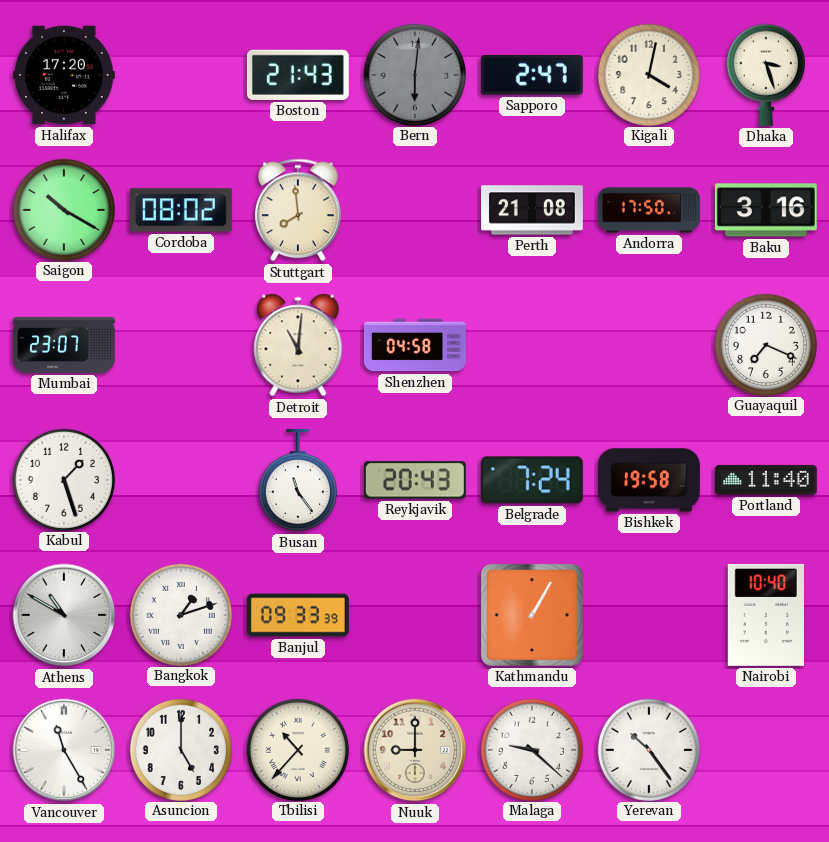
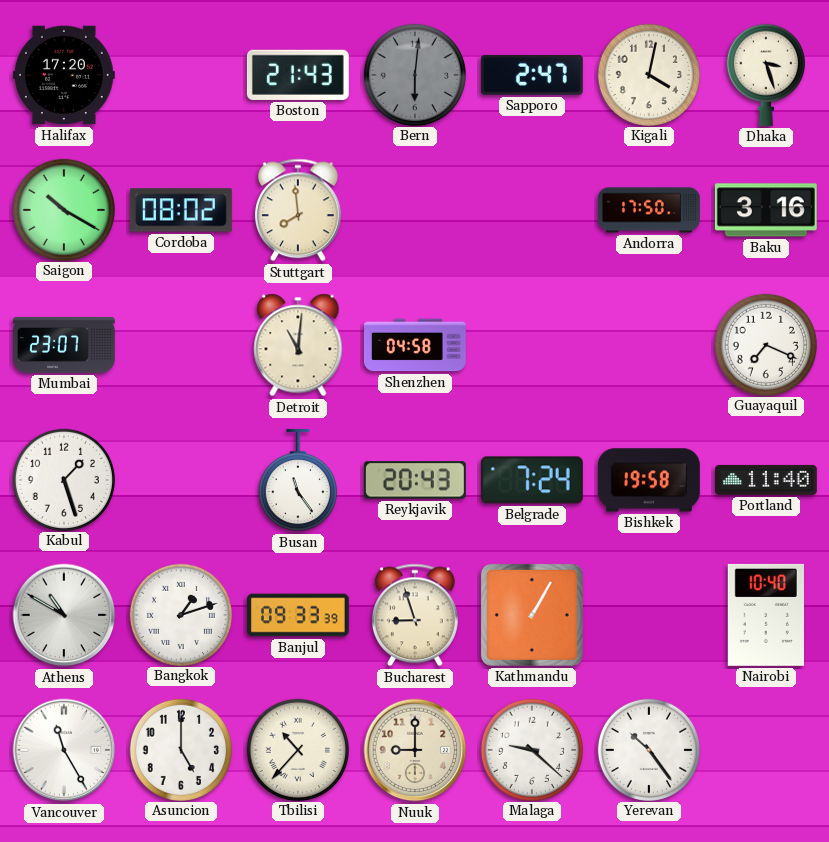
Perth: 21:08 -> none (532, 210)
Bucharest: none -> 8:57 (415, 615)
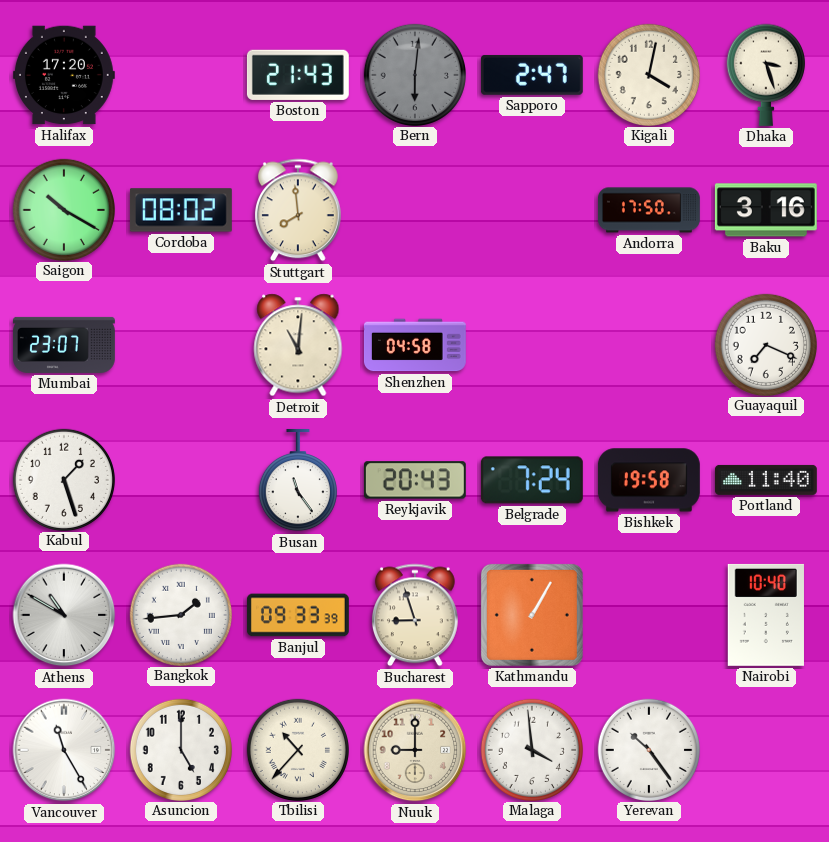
Bangkok: 1:12 -> 1:44 (180, 614)
Malaga: 9:22 -> 3:59 (531, 749)
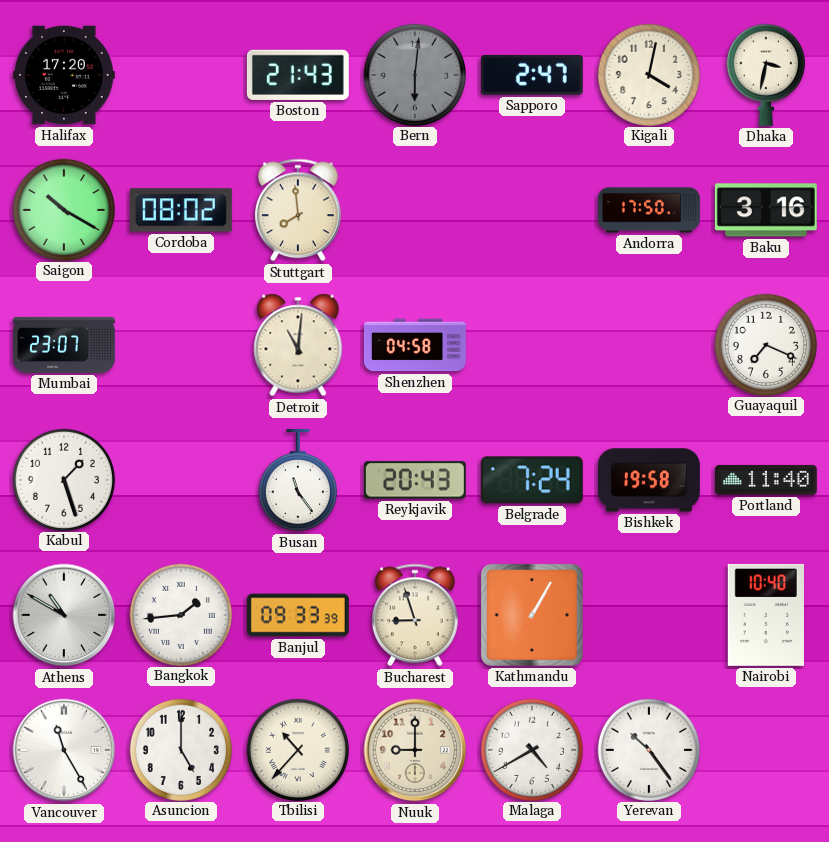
Dhaka: 3:27 -> 3:32 (766, 75)
Malaga: 3:59 -> 4:40 (531, 749)
